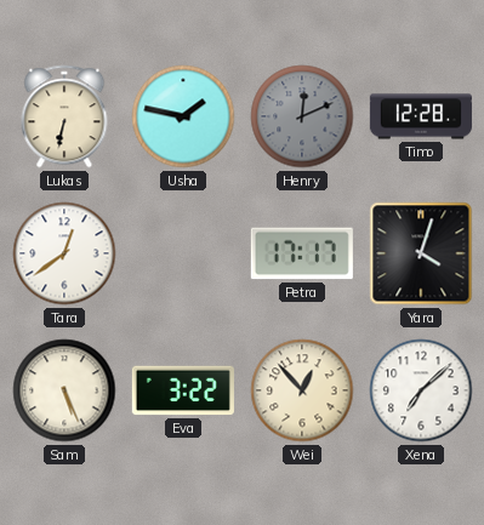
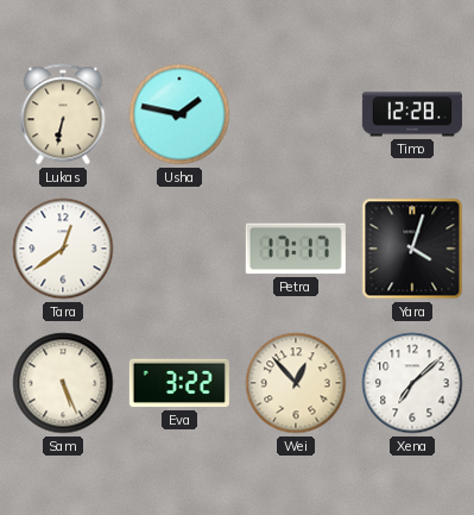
Henry: 12:11 -> none (302, 116)
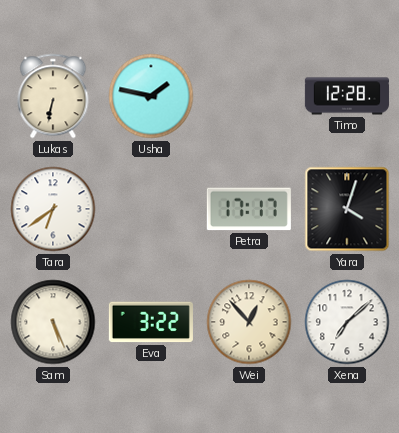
Tara: 12:39 -> 6:39 (53, 209)
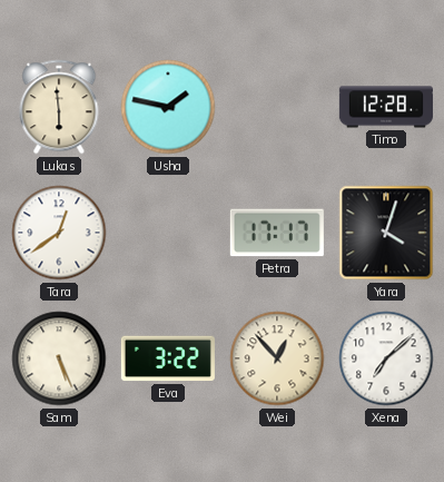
Lukas: 6:32 -> 5:59 (59, 107)
Tara: 6:39 -> 12:39 (59, 233)
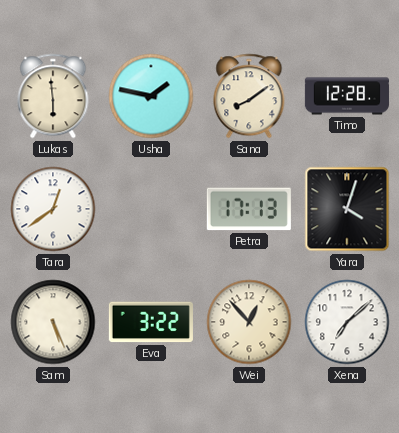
Sana: none -> 8:09 (249, 96)
Petra: 17:17 -> 17:13 (249, 209)
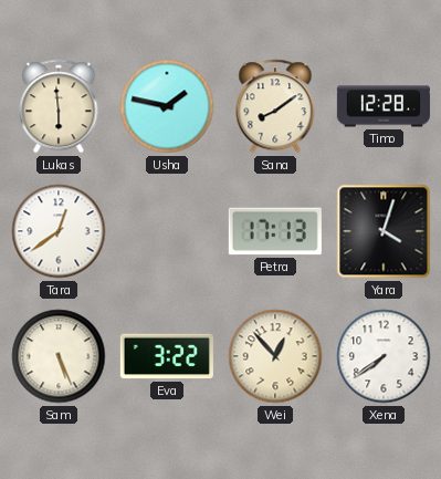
Xena: 7:08 -> 7:39 (384, 356)
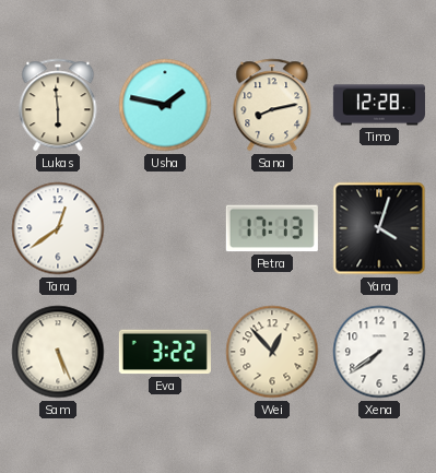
Sana: 8:09 -> 8:13 (272, 105)
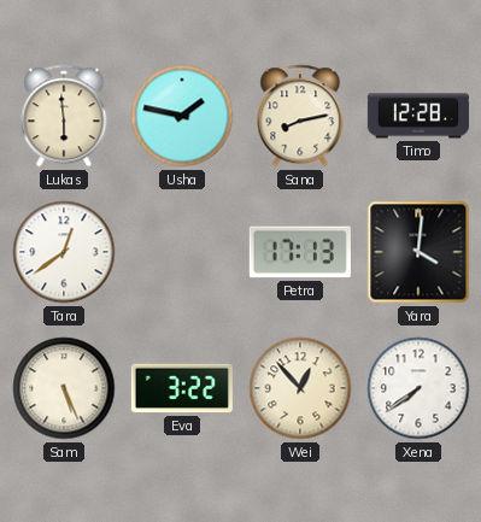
Yara: 4:03 -> 4:01 (418, 252)
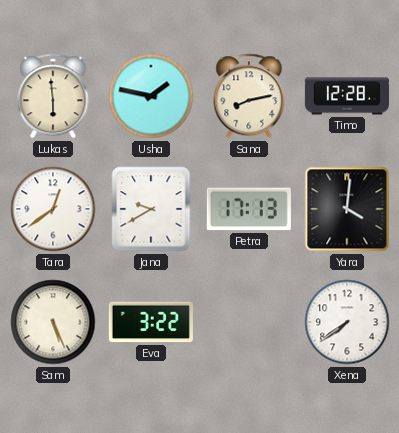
Jana: none -> 9:40 (151, 209)
Wei: 12:53 -> none (300, 388)
